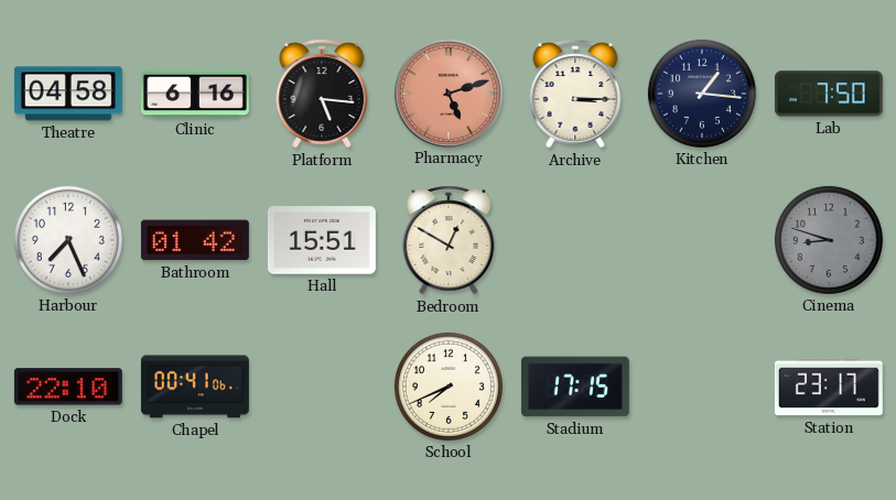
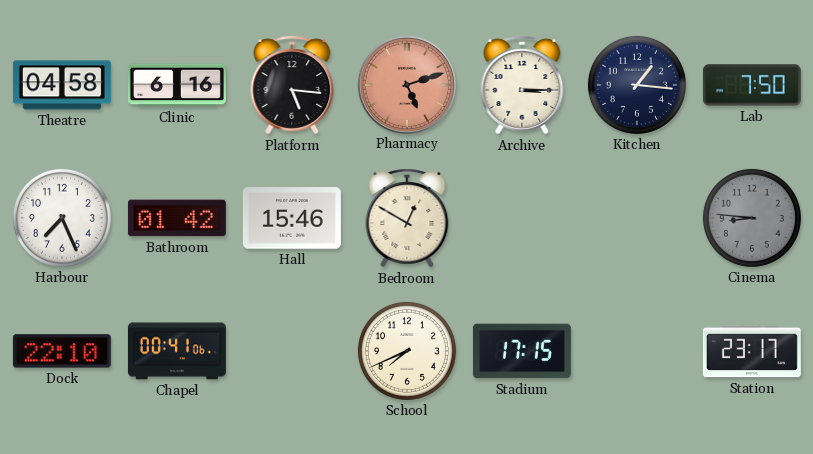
Hall: 15:51 -> 15:46 (292, 218)
Cinema: 8:48 -> 8:46 (752, 218)
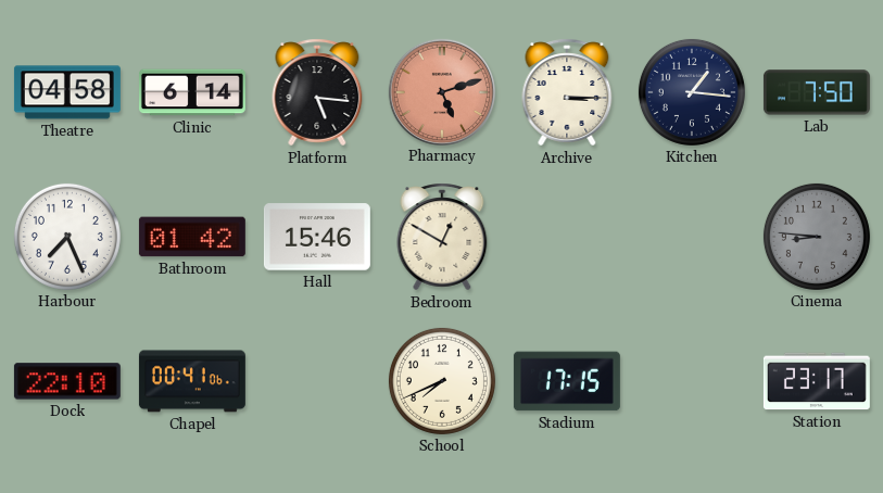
Clinic: 6:16 -> 6:14 (192, 92)
